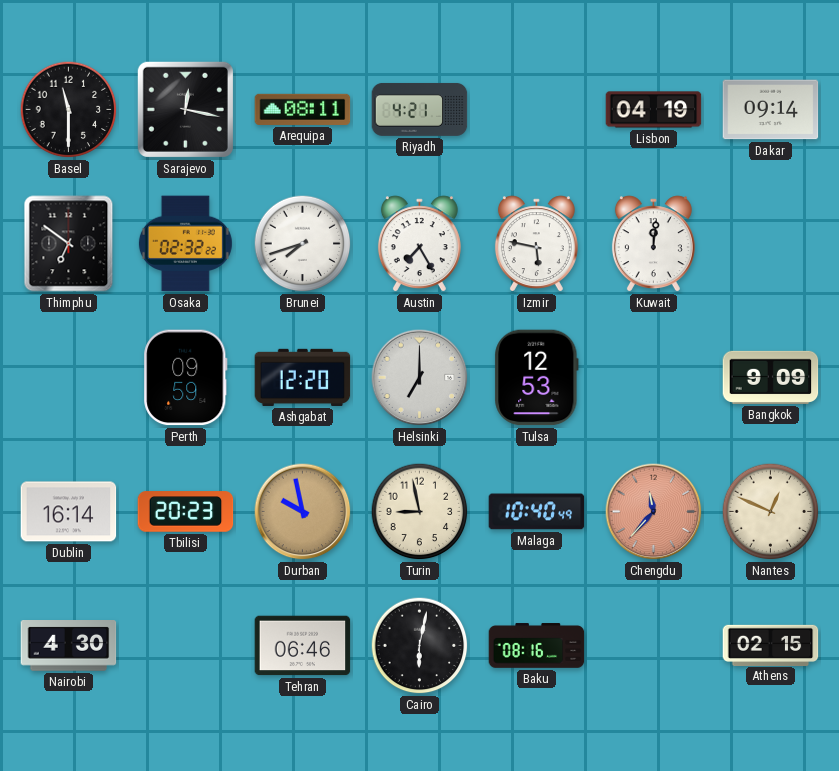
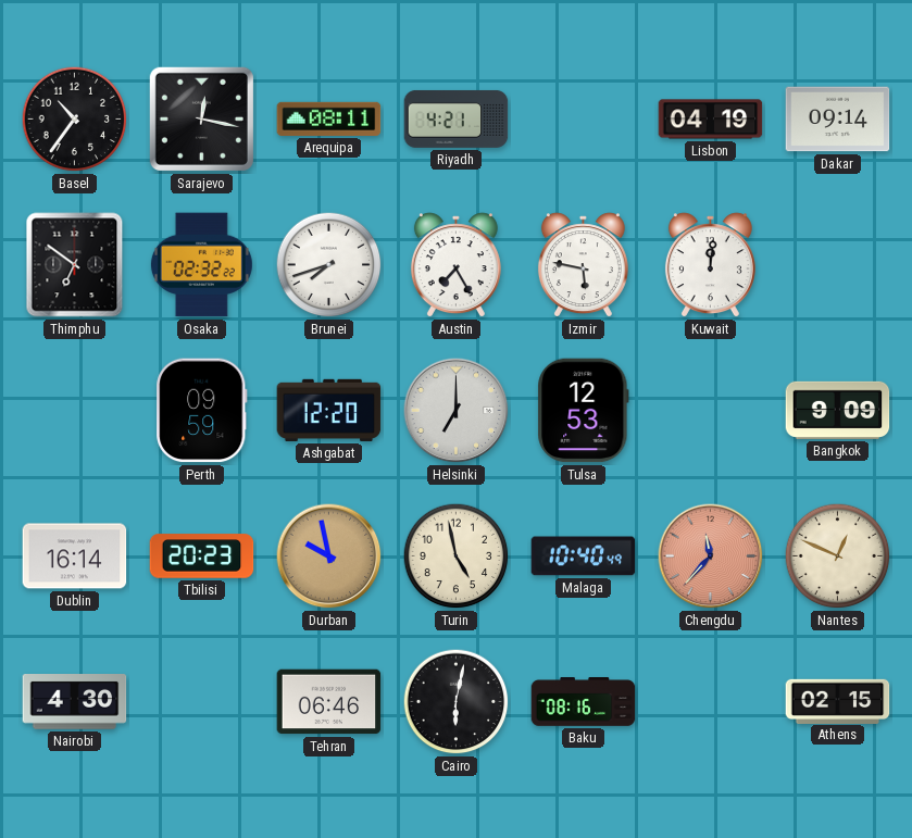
Basel: 11:30 -> 10:36 (75, 120)
Turin: 8:58 -> 4:58 (457, 556)
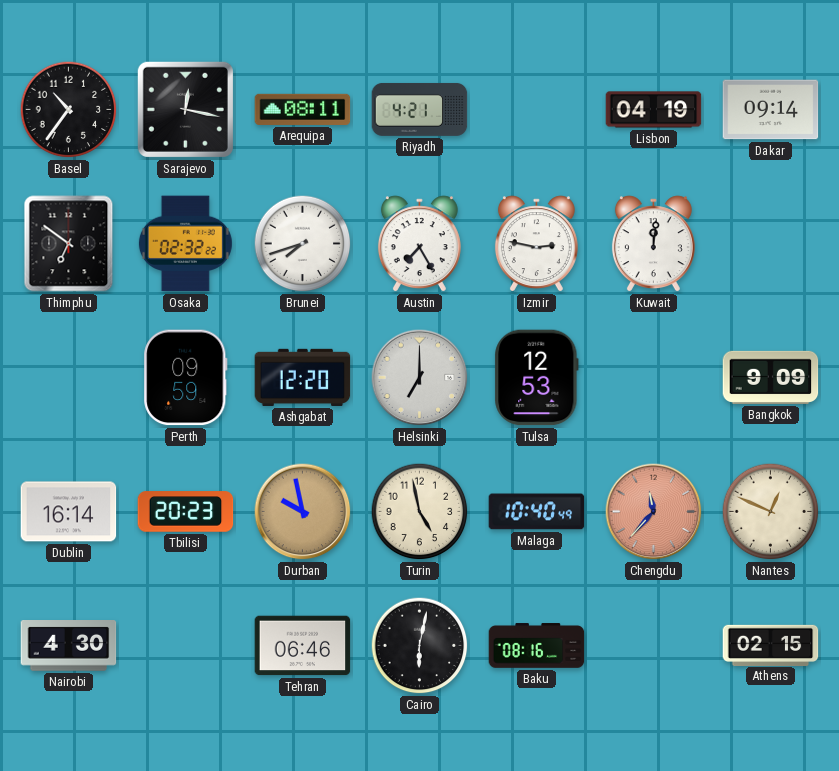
Izmir: 5:47 -> 2:47 (536, 244)
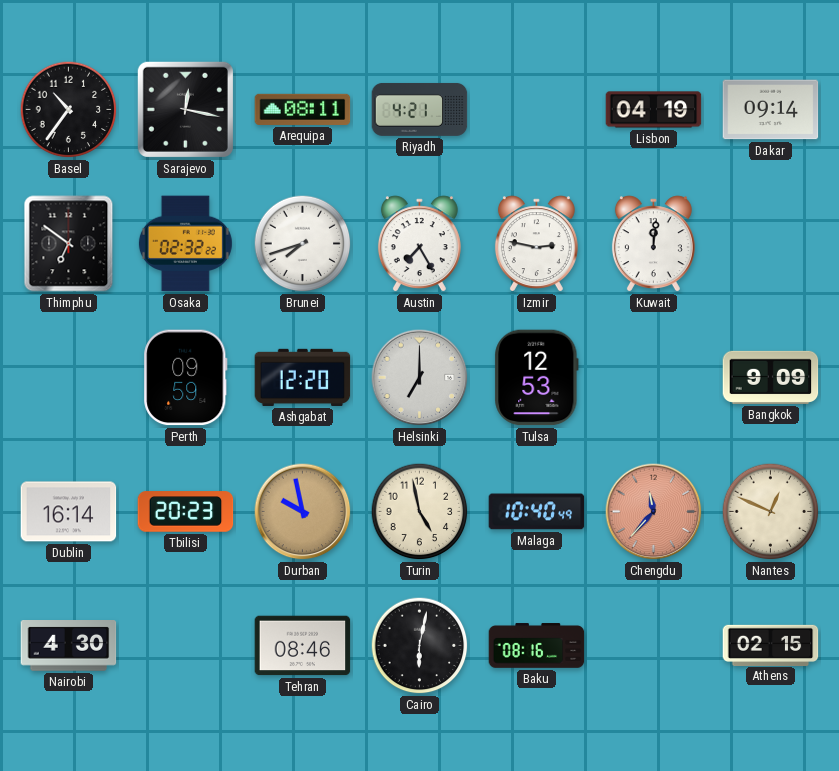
Tehran: 06:46 -> 08:46 (303, 646)
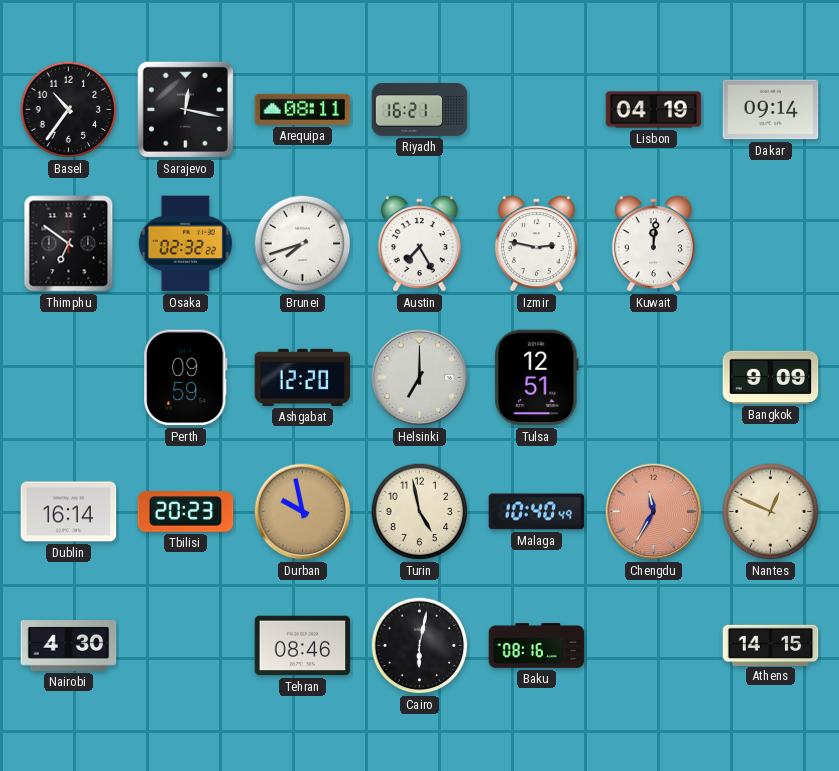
Riyadh: 4:21 -> 16:21 (420, 109)
Tulsa: 12:53 -> 12:51 (537, 378)
Chengdu: 11:37 -> 11:35 (654, 512)
Athens: 02:15 -> 14:15 (771, 645)
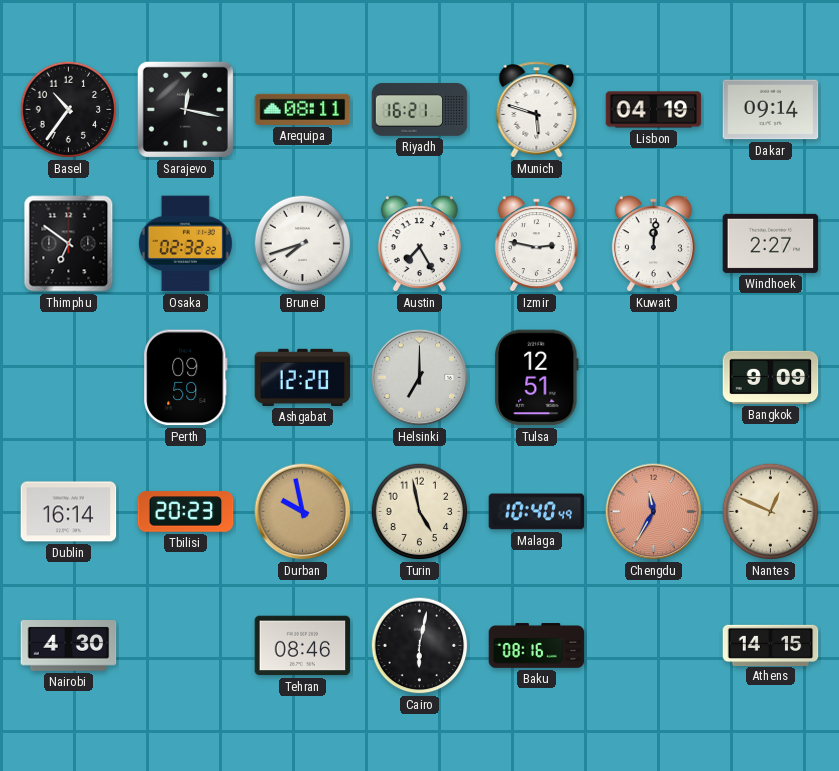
Munich: none -> 5:48 (537, 110)
Windhoek: none -> 2:27 (771, 243)
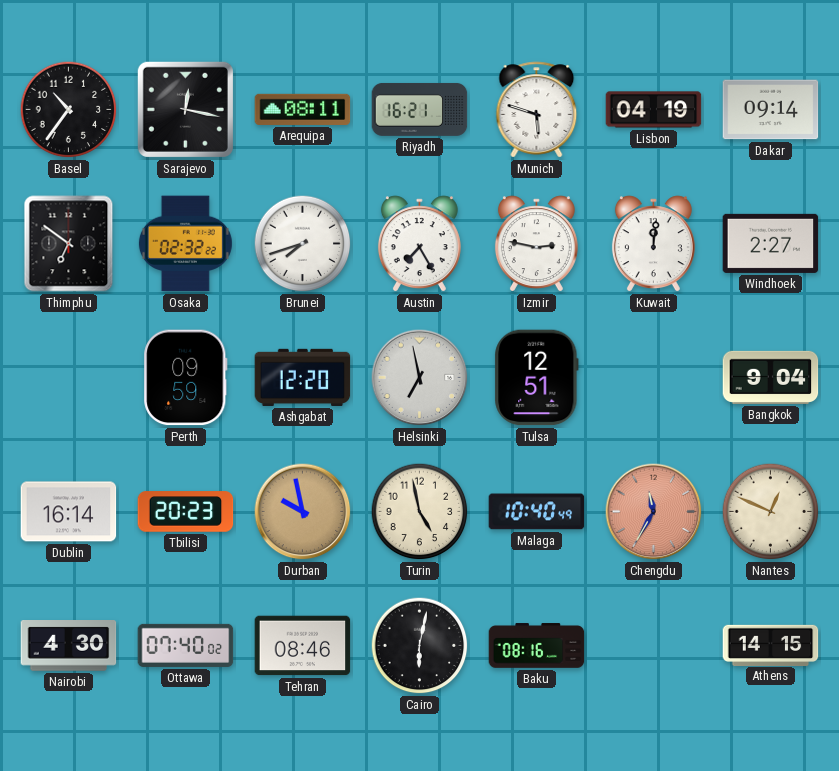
Helsinki: 7:00 -> 6:58 (420, 378)
Bangkok: 9:09 -> 9:04 (771, 377)
Ottawa: none -> 07:40 (186, 645)
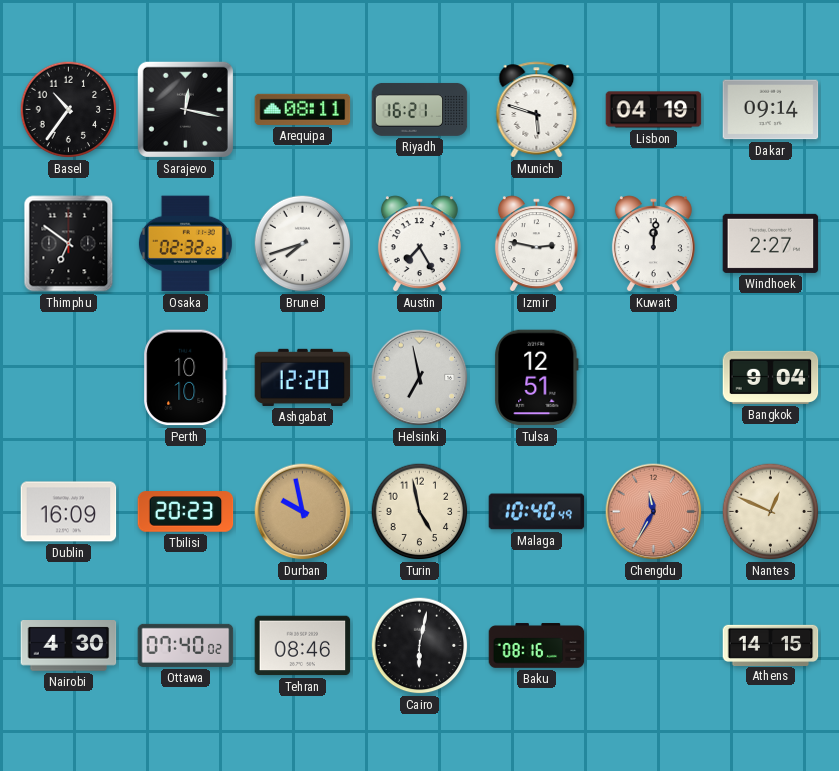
Perth: 09:59 -> 10:10 (186, 378)
Dublin: 16:14 -> 16:09 (69, 512)
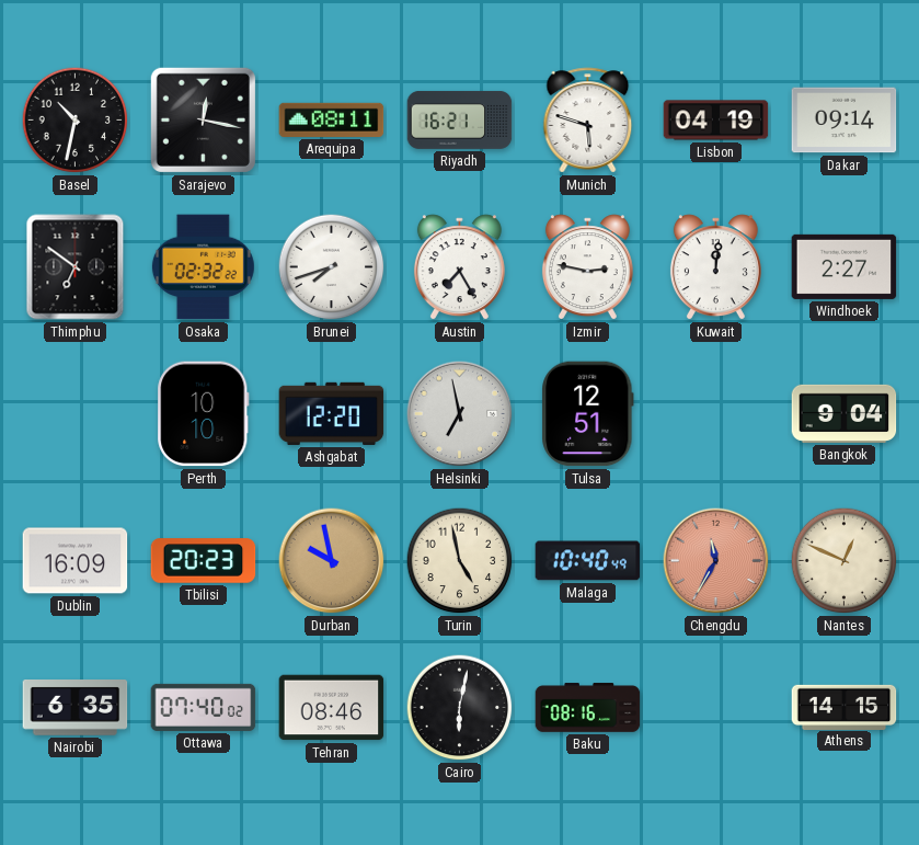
Basel: 10:36 -> 10:32 (76, 121)
Nairobi: 4:30 -> 6:35 (76, 708)
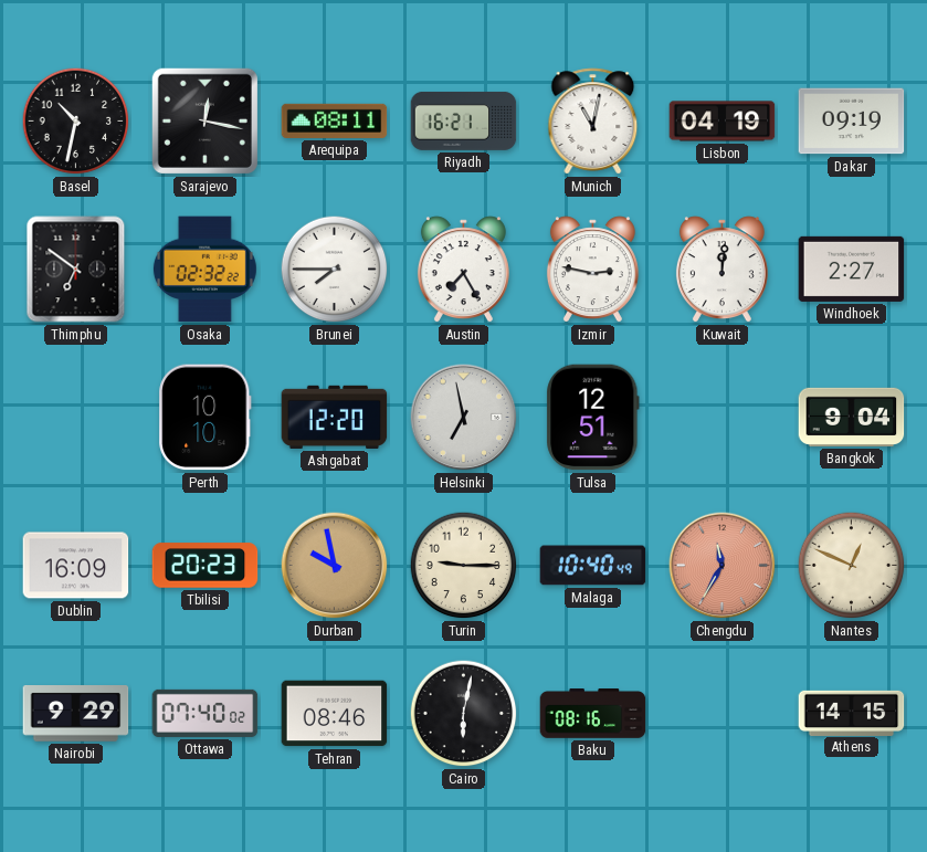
Munich: 5:48 -> 11:02 (593, 122)
Dakar: 09:14 -> 09:19 (852, 122)
Brunei: 7:42 -> 7:45 (335, 270)
Turin: 4:58 -> 9:15 (464, 566)
Nairobi: 6:35 -> 9:29 (76, 714)
